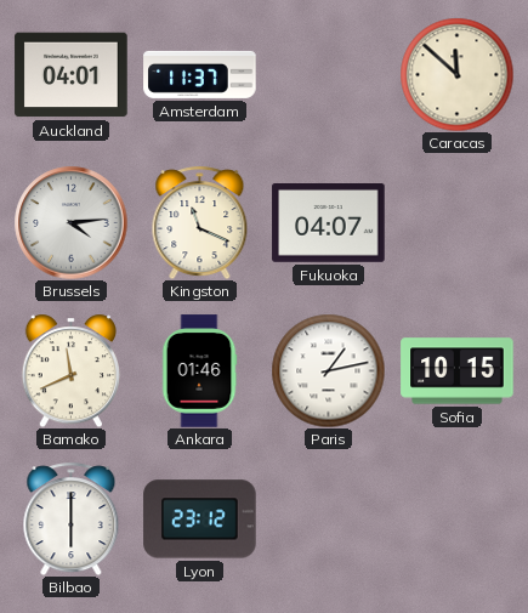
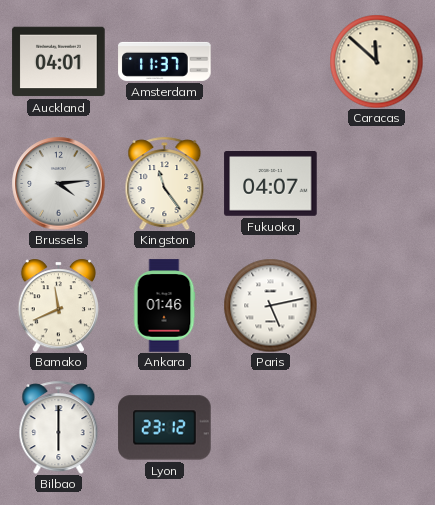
Kingston: 11:19 -> 11:24 (165, 183)
Paris: 1:13 -> 5:13 (270, 305)
Sofia: 10:15 -> none (458, 371)
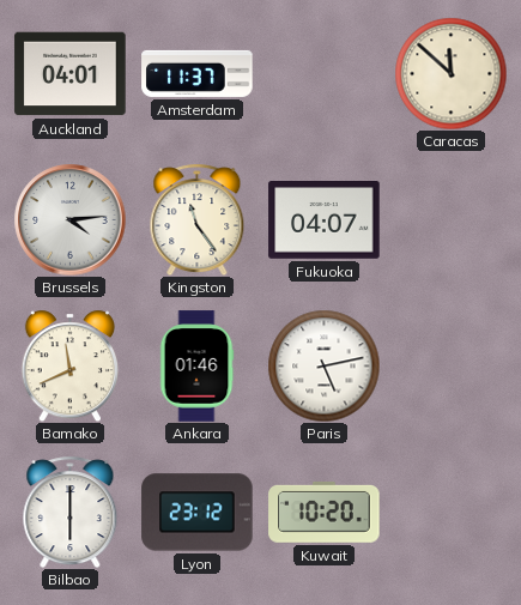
Kuwait: none -> 10:20 (325, 512)
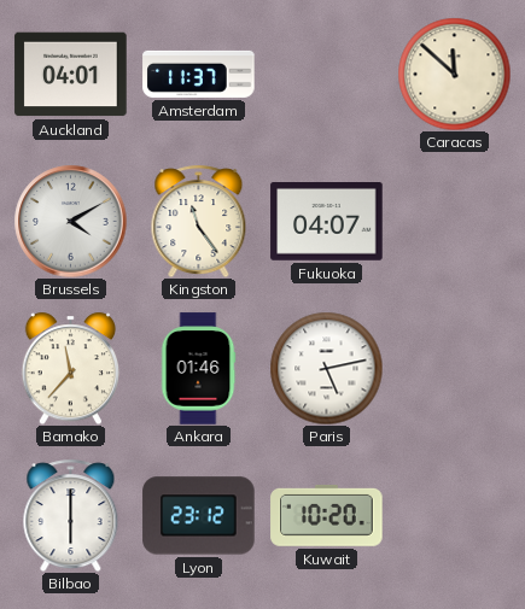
Brussels: 4:14 -> 4:10 (70, 221)
Bamako: 11:41 -> 11:37 (70, 368)
